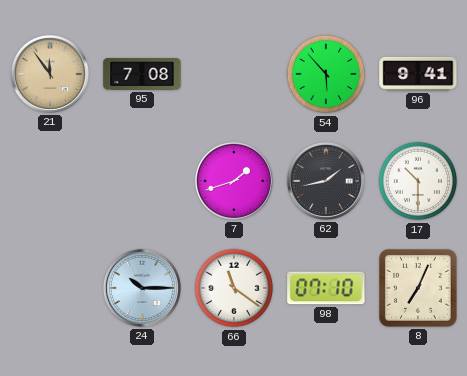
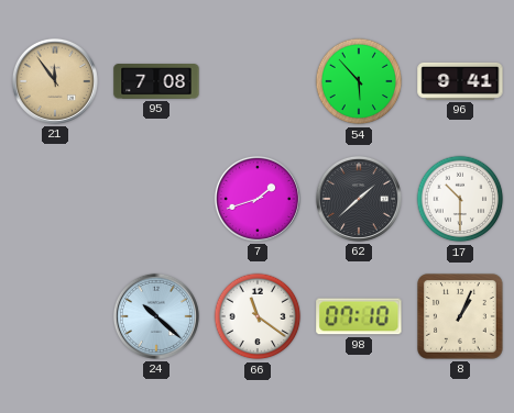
62: 1:43 -> 1:38 (359, 199)
24: 10:15 -> 10:22 (156, 316)
8: 7:04 -> 1:04 (461, 317)
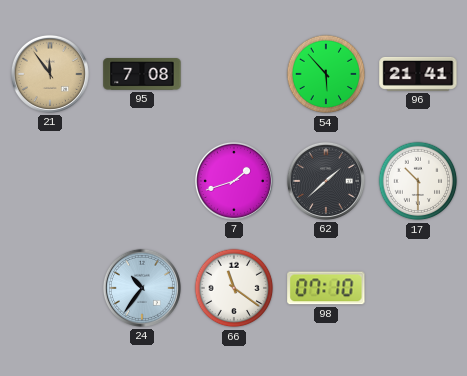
96: 9:41 -> 21:41 (418, 74)
24: 10:22 -> 10:36 (142, 288)
8: 1:04 -> none (461, 317)
